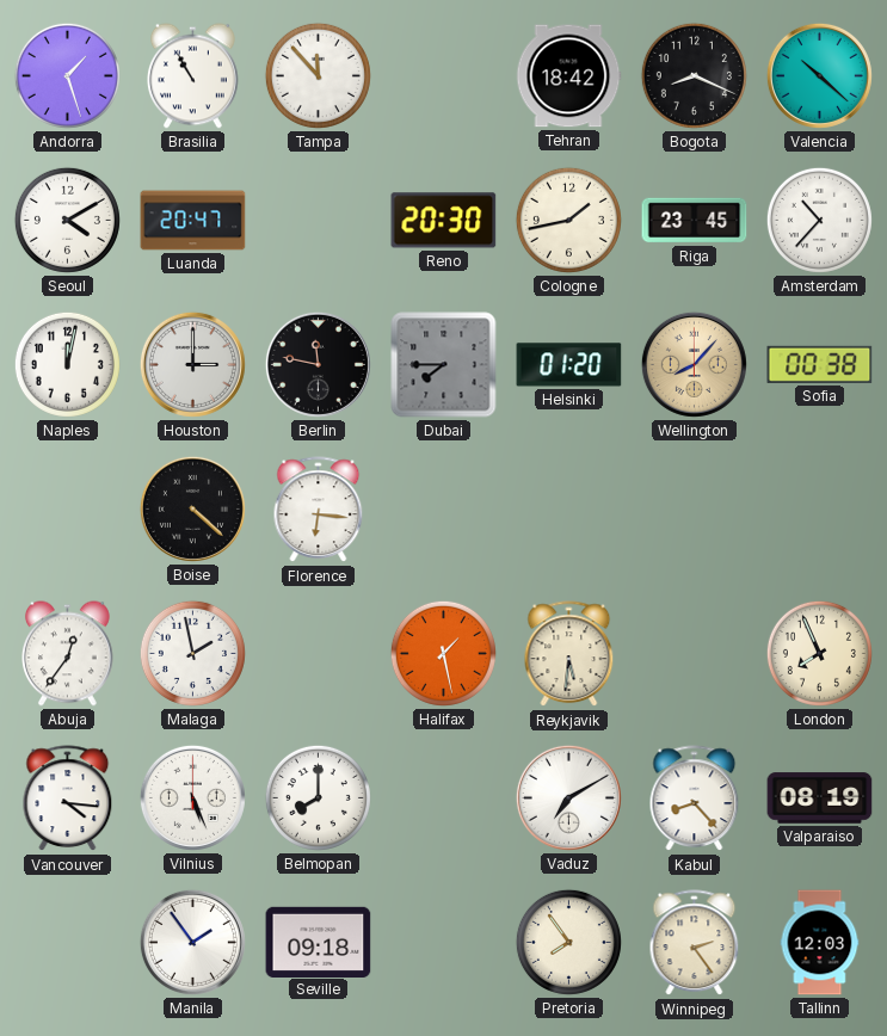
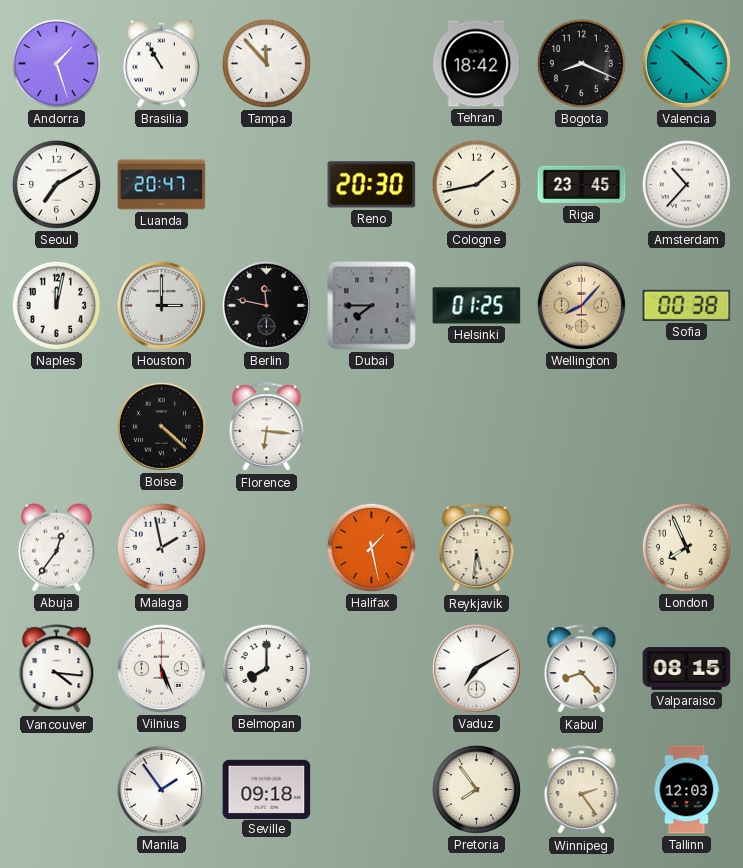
Seoul: 4:10 -> 7:10 (56, 184)
Helsinki: 01:20 -> 01:25 (477, 306)
Valparaiso: 08:19 -> 08:15 (687, 669)
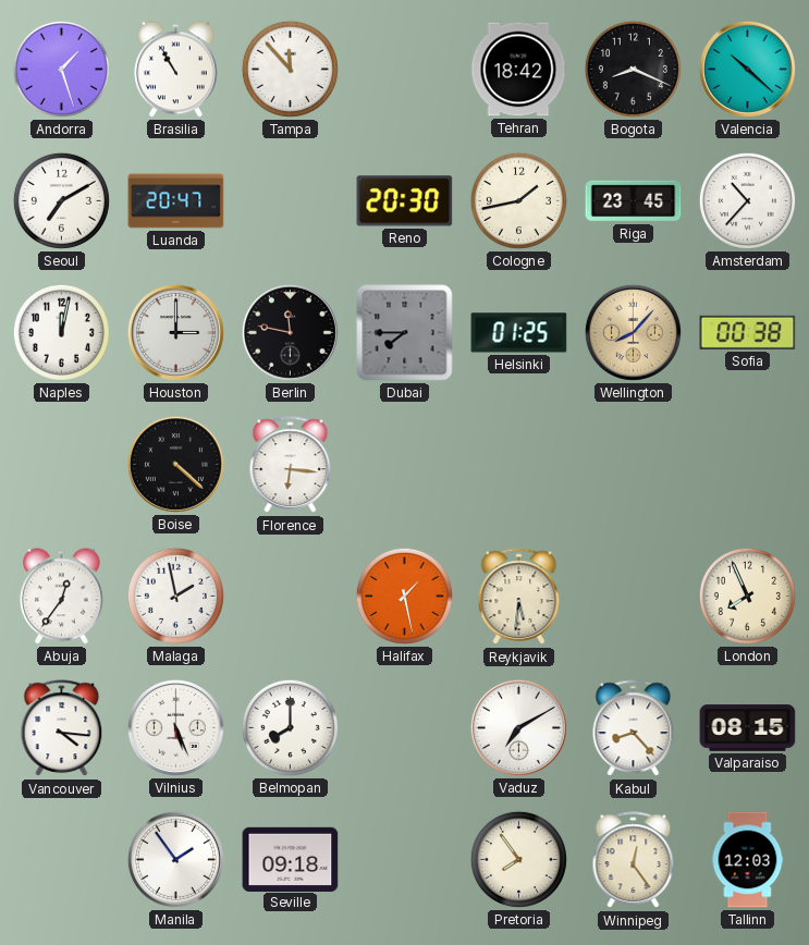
Winnipeg: 2:24 -> 12:24 (634, 860)
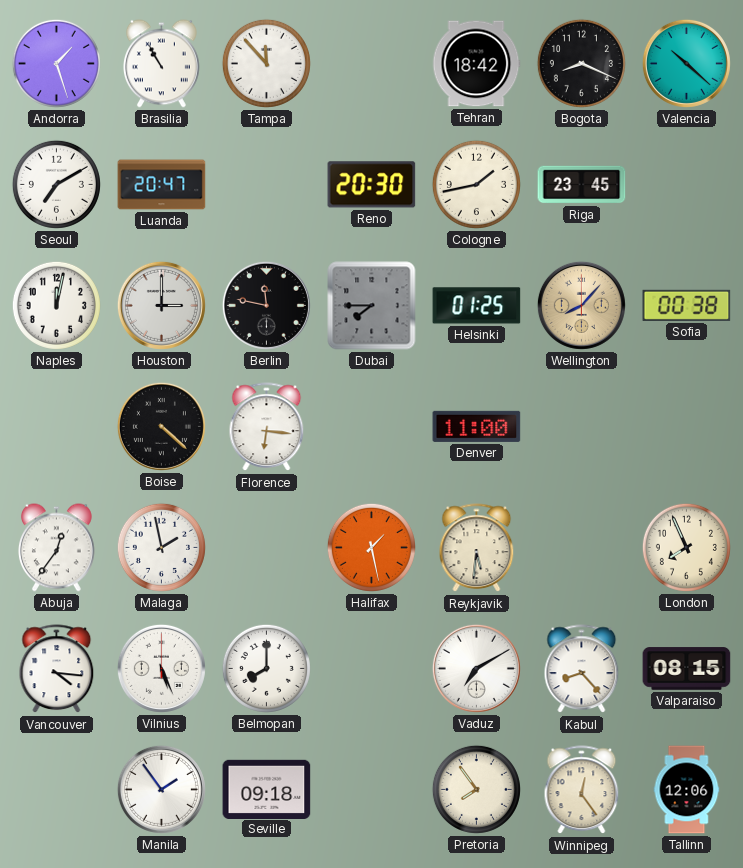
Amsterdam: 10:37 -> none (747, 200)
Denver: none -> 11:00 (477, 426)
Tallinn: 12:03 -> 12:06 (687, 790)
